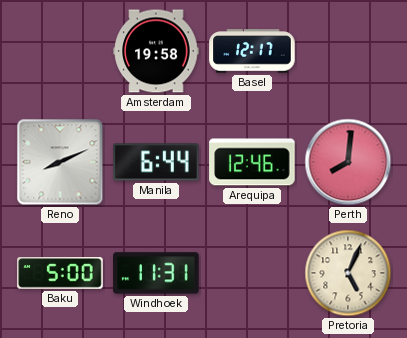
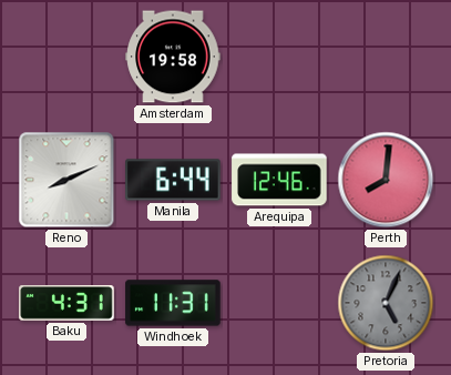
Basel: 12:17 -> none (252, 51)
Baku: 5:00 -> 4:31 (66, 304)
Pretoria dial: cream -> grey (386, 303)
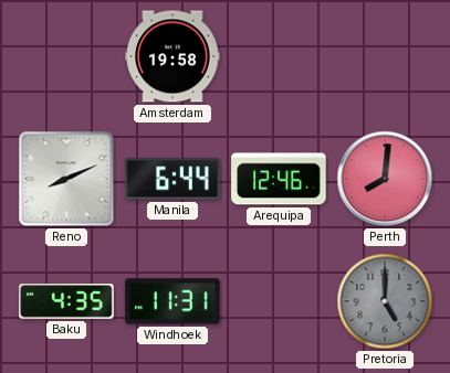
Baku: 4:31 -> 4:35 (66, 302)
Pretoria: 5:04 -> 5:00 (385, 301)
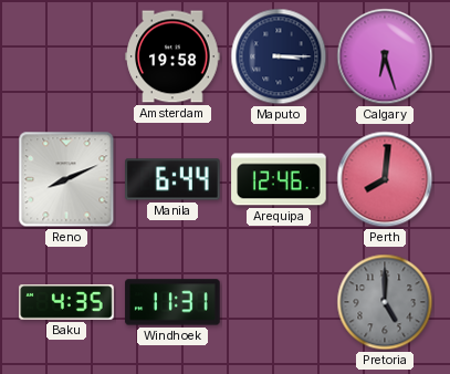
Maputo: none -> 3:15 (279, 56)
Calgary: none -> 6:27 (385, 56)
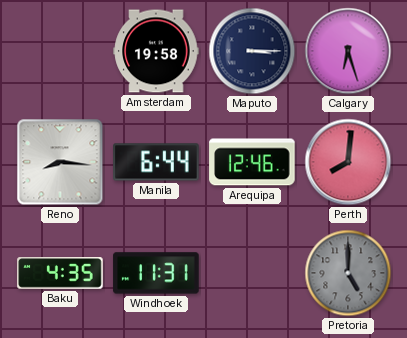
Reno: 8:11 -> 8:16 (60, 162)
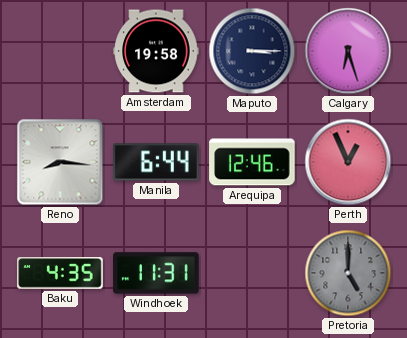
Perth: 8:01 -> 12:56 (348, 162)
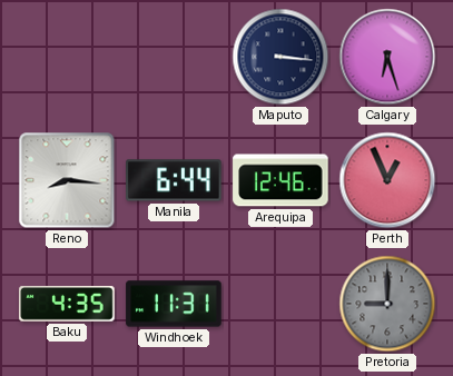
Amsterdam: 19:58 -> none (156, 51)
Maputo: 3:15 -> 3:16 (280, 57)
Pretoria: 5:00 -> 9:00 (387, 304)
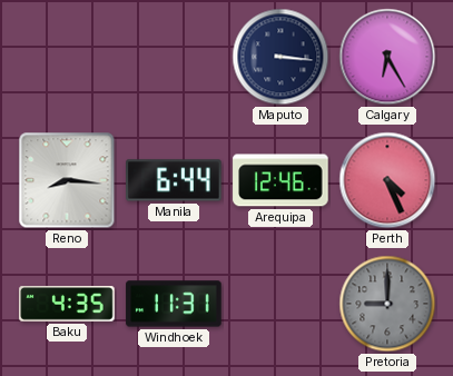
Calgary: 6:27 -> 6:25 (387, 57)
Perth: 12:56 -> 4:26 (387, 180)
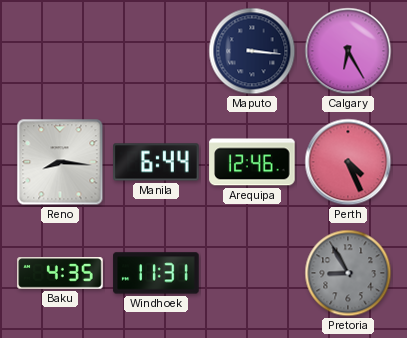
Pretoria: 9:00 -> 8:55 (348, 273)
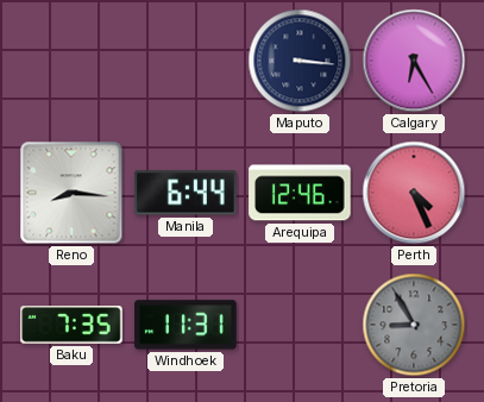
Baku: 4:35 -> 7:35 (71, 326)
